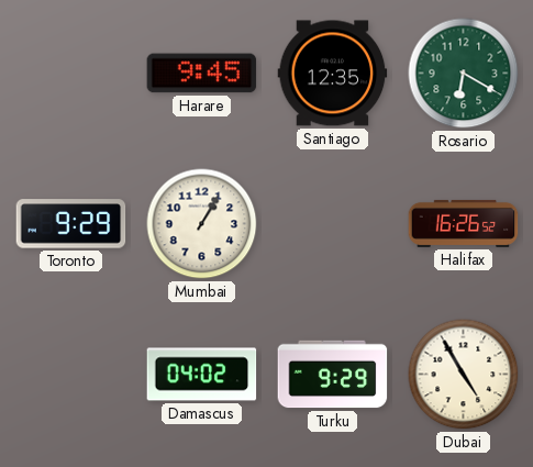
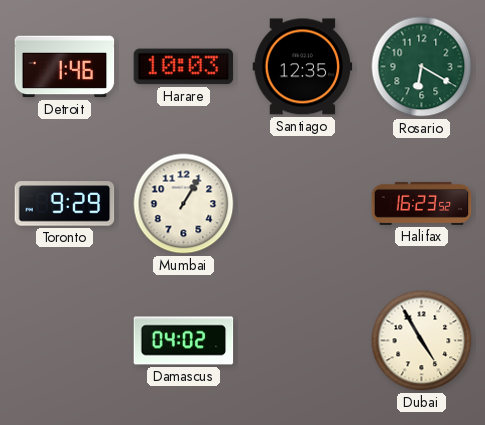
Detroit: none -> 1:46 (65, 67)
Harare: 9:45 -> 10:03 (184, 67)
Halifax: 16:26 -> 16:23 (422, 203)
Turku: 9:29 -> none (333, 375)
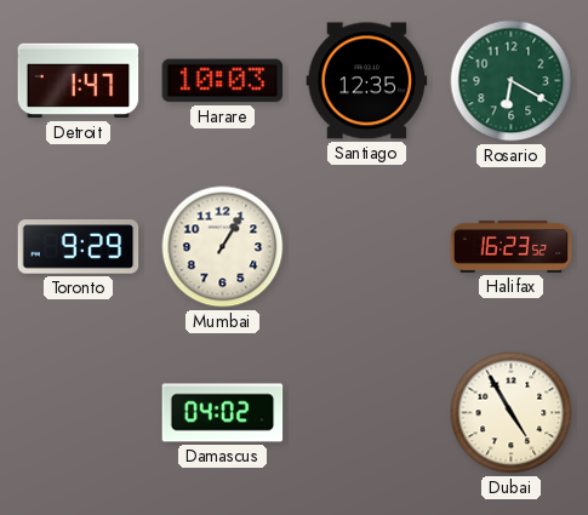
Detroit: 1:46 -> 1:47 (79, 81)
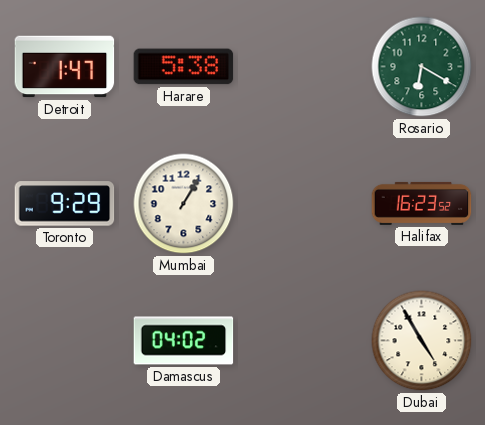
Harare: 10:03 -> 5:38 (184, 67)
Santiago: 12:35 -> none (367, 81)
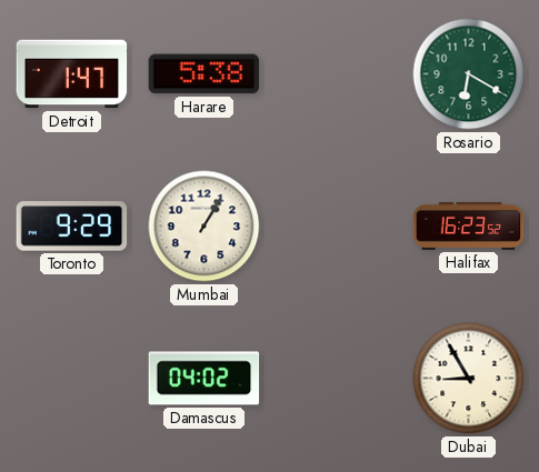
Dubai: 4:55 -> 8:55 (469, 379)
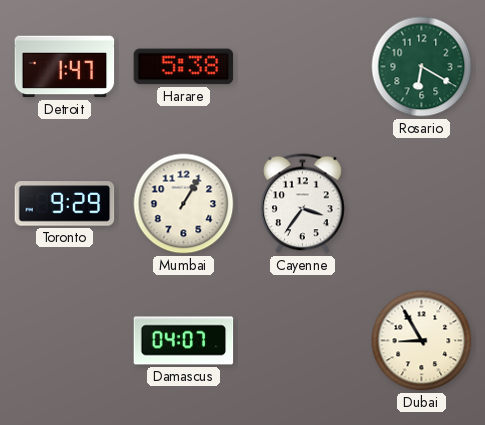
Cayenne: none -> 3:36 (303, 204)
Halifax: 16:23 -> none (469, 225)
Damascus: 04:02 -> 04:07 (184, 341)
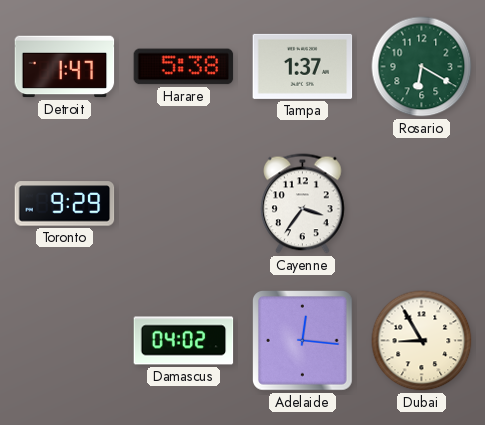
Tampa: none -> 1:37 (303, 66)
Mumbai: 1:05 -> none (184, 204)
Damascus: 04:07 -> 04:02 (184, 341)
Adelaide: none -> 12:16 (303, 341)
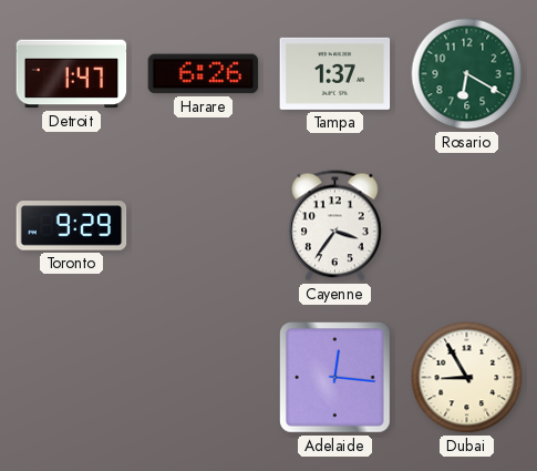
Harare: 5:38 -> 6:26 (204, 74)
Damascus: 04:02 -> none (184, 341)
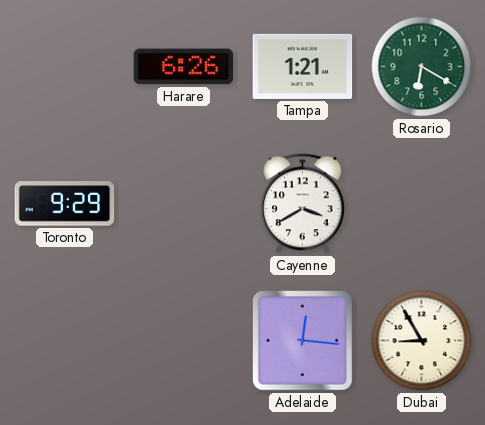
Detroit: 1:47 -> none (72, 74)
Tampa: 1:37 -> 1:21 (303, 66)
Cayenne: 3:36 -> 3:40 (303, 204)
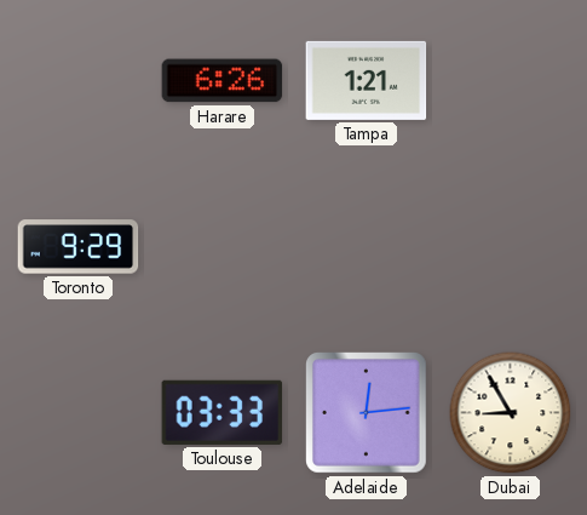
Rosario: 6:20 -> none (422, 67)
Cayenne: 3:40 -> none (303, 204)
Toulouse: none -> 03:33 (223, 412)
Adelaide: 12:16 -> 12:14 (367, 413)
